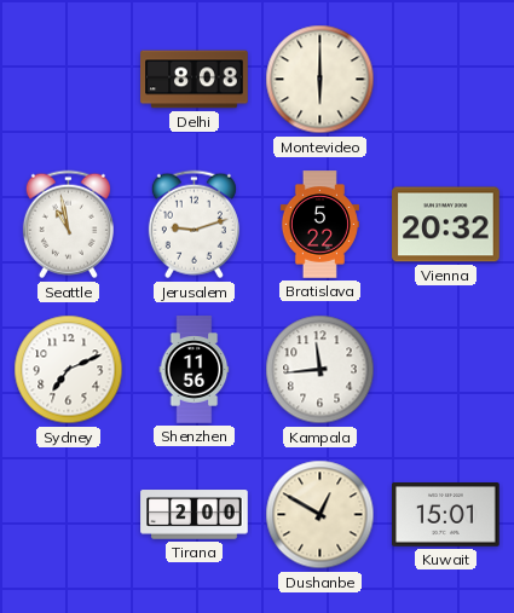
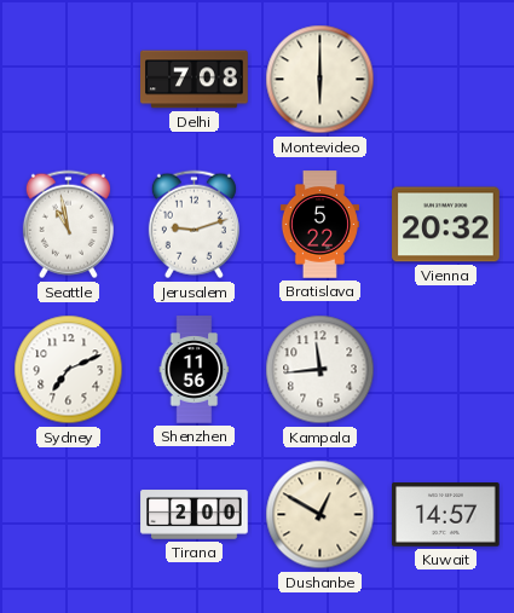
Delhi: 8:08 -> 7:08 (195, 80)
Kuwait: 15:01 -> 14:57 (446, 515)
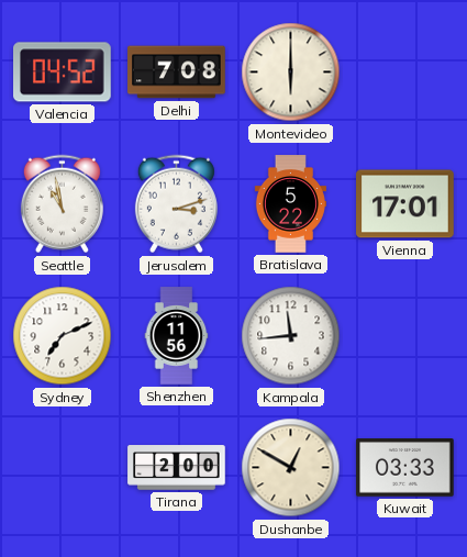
Valencia: none -> 04:52 (63, 73)
Jerusalem: 9:12 -> 3:12 (176, 204)
Vienna: 20:32 -> 17:01 (405, 204)
Kuwait: 14:57 -> 03:33 (405, 468)
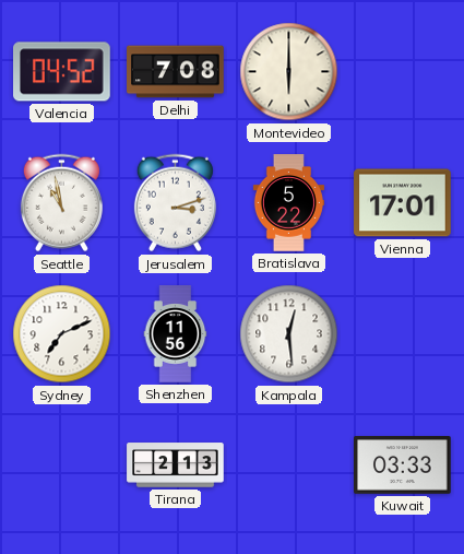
Kampala: 11:44 -> 12:29 (289, 334)
Tirana: 2:00 -> 2:13 (176, 465)
Dushanbe: 12:50 -> none (291, 468)
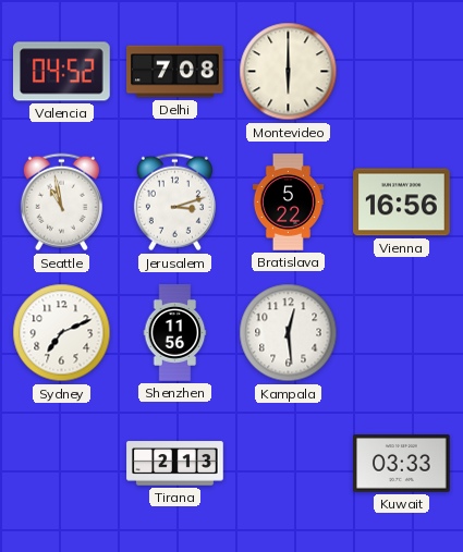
Vienna: 17:01 -> 16:56 (402, 203)
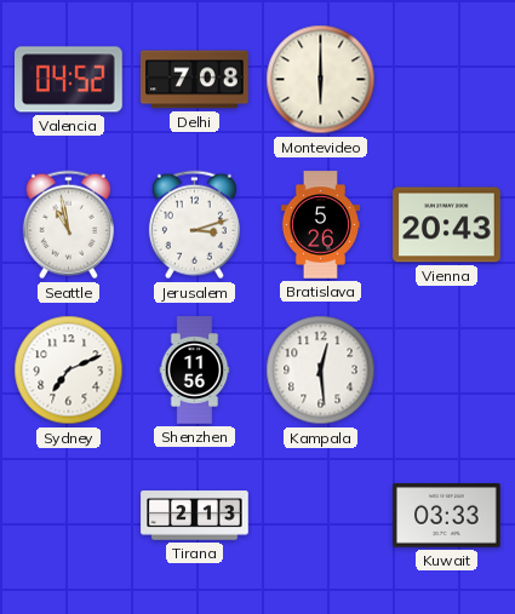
Bratislava: 5:22 -> 5:26 (320, 225)
Vienna: 16:56 -> 20:43 (447, 225)
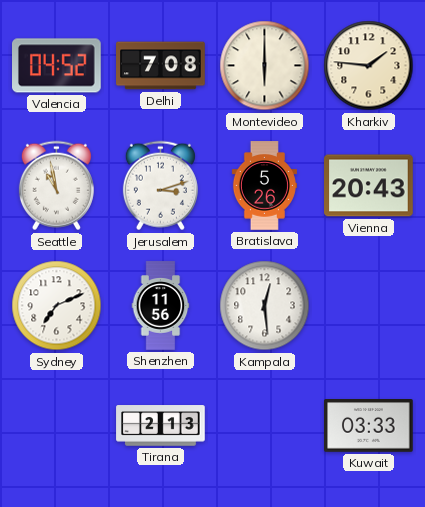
Kharkiv: none -> 1:46 (369, 66)
